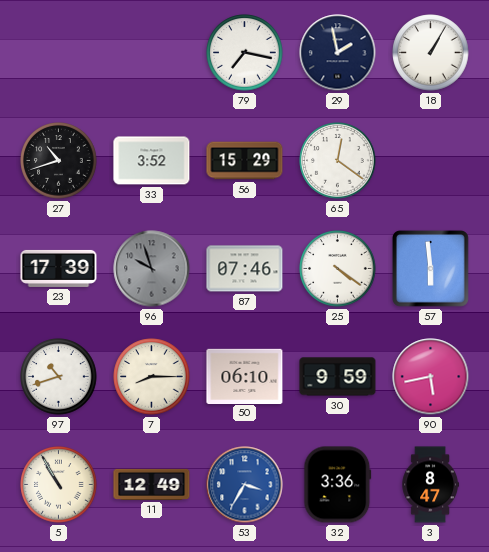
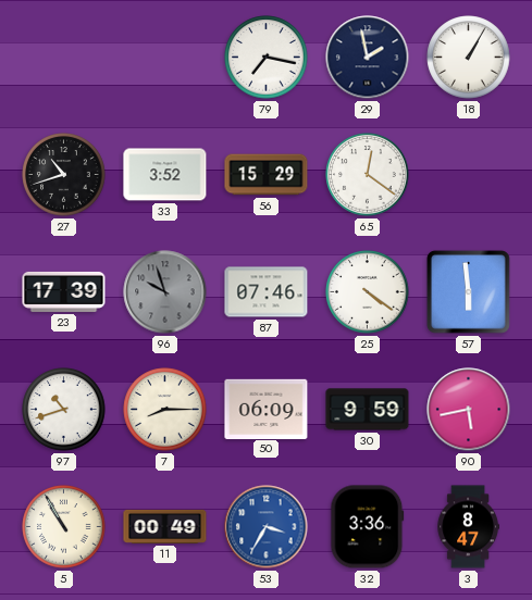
50: 06:10 -> 06:09 (267, 409)
11: 12:49 -> 00:49 (165, 526)
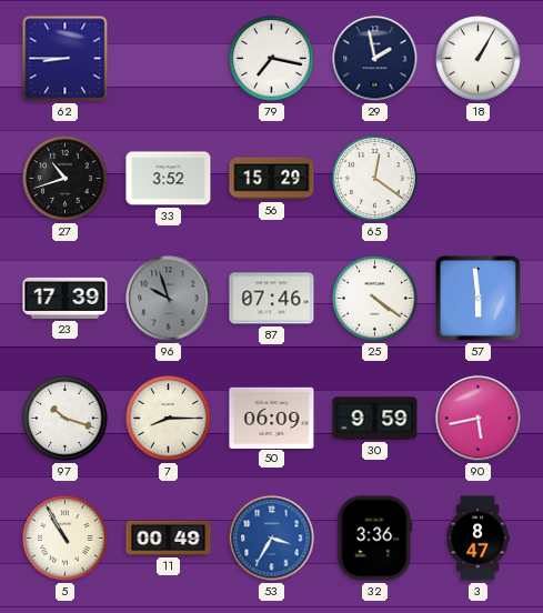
62: none -> 8:45 (66, 59)
97: 10:42 -> 10:18 (66, 419)
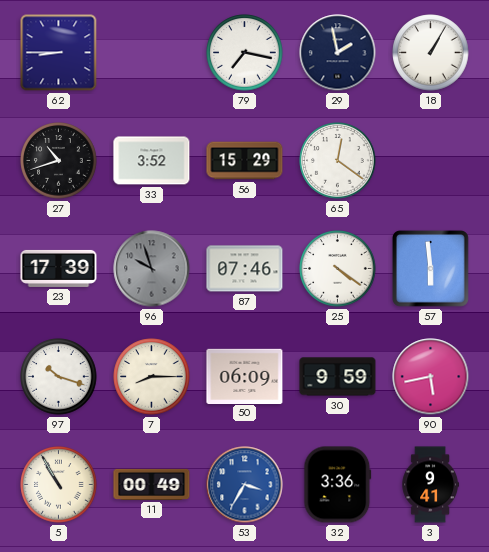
3: 8:47 -> 9:41 (430, 485)
